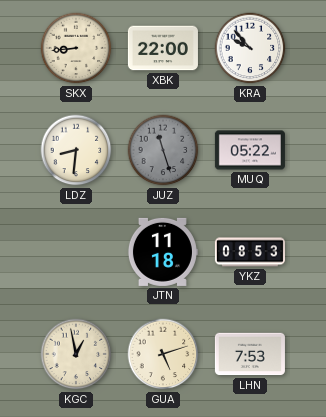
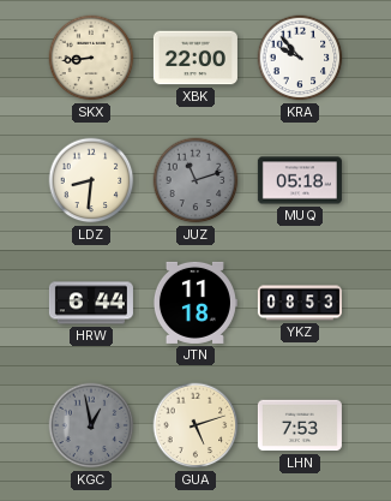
JUZ: 11:27 -> 11:12 (195, 180)
MUQ: 05:22 -> 05:18 (300, 180)
HRW: none -> 6:44 (91, 303)
KGC dial: cream -> grey (91, 425)
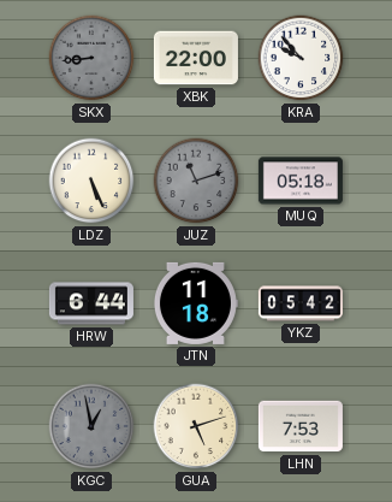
SKX dial: cream -> grey (91, 58)
LDZ: 8:31 -> 5:26 (91, 181)
YKZ: 08:53 -> 05:42 (301, 303)
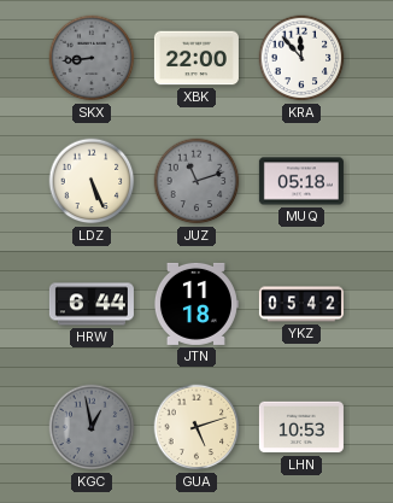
KRA: 9:53 -> 11:53 (301, 58)
LHN: 7:53 -> 10:53 (301, 427)
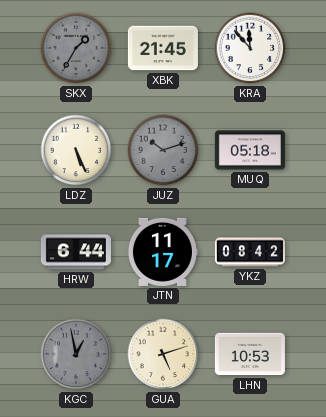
SKX: 8:44 -> 1:35 (76, 48)
XBK: 22:00 -> 21:45 (163, 48)
JUZ: 11:12 -> 10:12 (163, 150)
JTN: 11:18 -> 11:17 (162, 252)
YKZ: 05:42 -> 08:42 (250, 252)
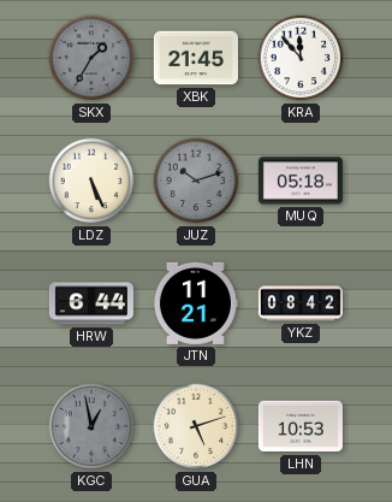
JTN: 11:17 -> 11:21 (195, 303)
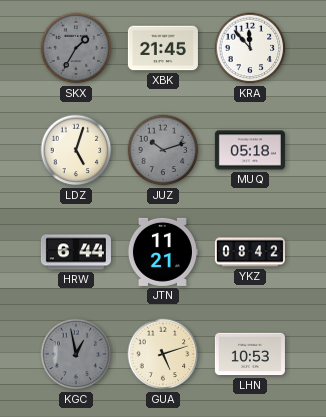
LDZ: 5:26 -> 5:03 (76, 150)
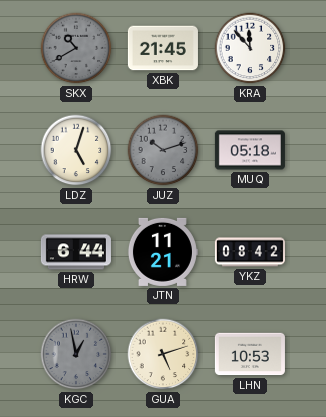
SKX: 1:35 -> 10:40 (76, 48)
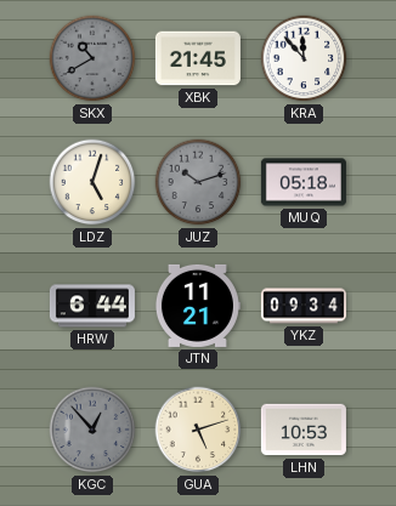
YKZ: 08:42 -> 09:34 (304, 306)
KGC: 12:58 -> 12:53 (92, 430)
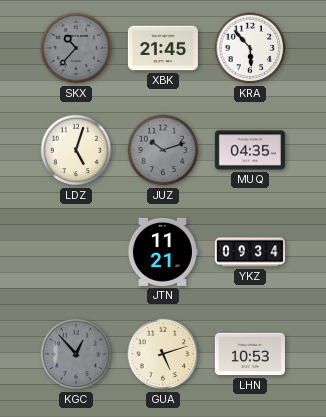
SKX: 10:40 -> 10:37 (76, 48)
KRA: 11:53 -> 5:53 (250, 48)
MUQ: 05:18 -> 04:35 (250, 150)
HRW: 6:44 -> none (92, 306)
